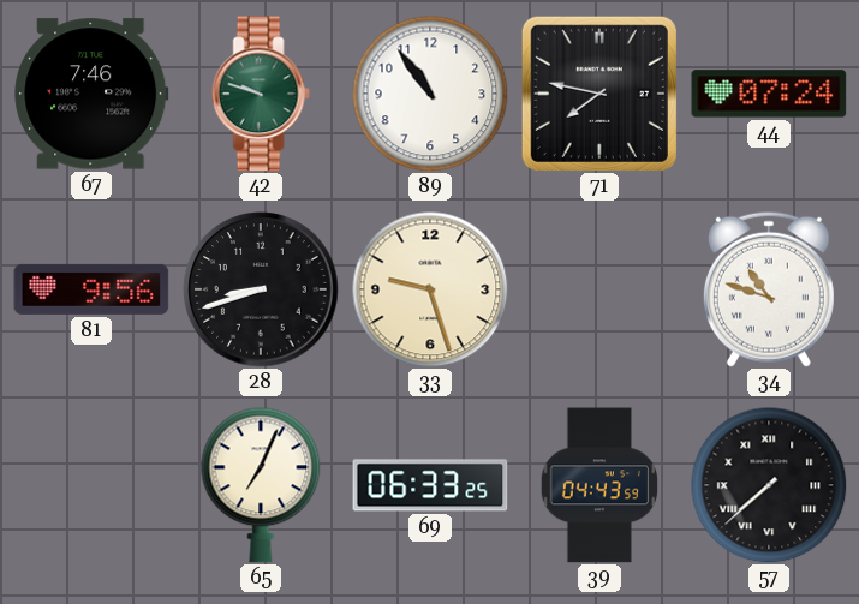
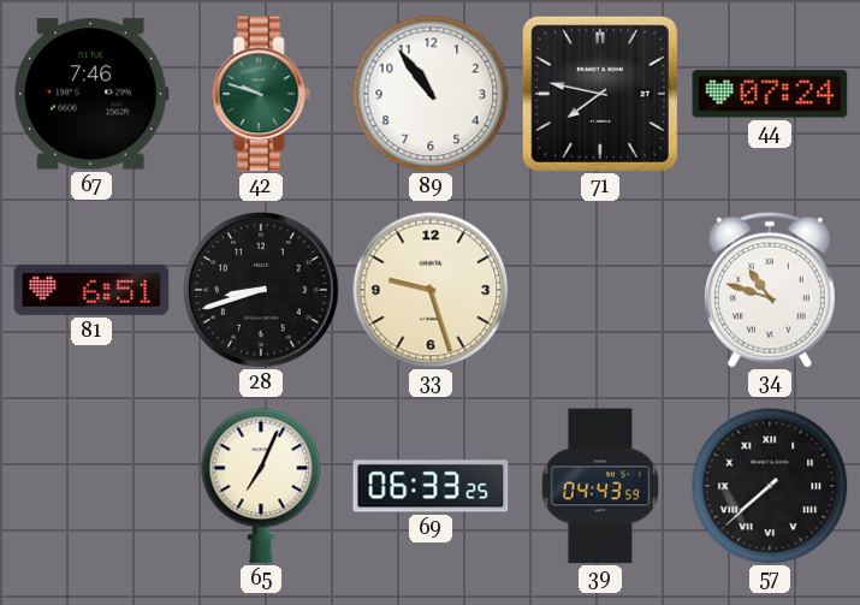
81: 9:56 -> 6:51 (91, 290)
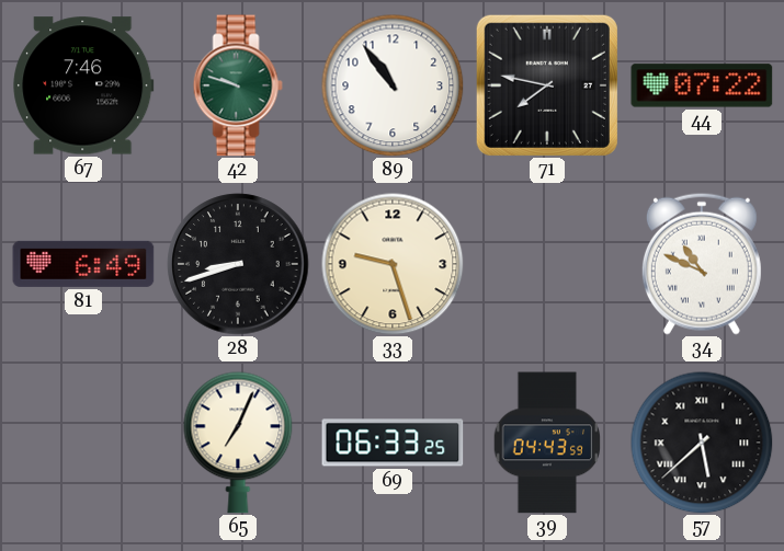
44: 07:24 -> 07:22 (702, 85)
81: 6:51 -> 6:49 (83, 264)
34: 10:48 -> 10:49 (702, 264)
57: 7:38 -> 5:38 (702, 443)
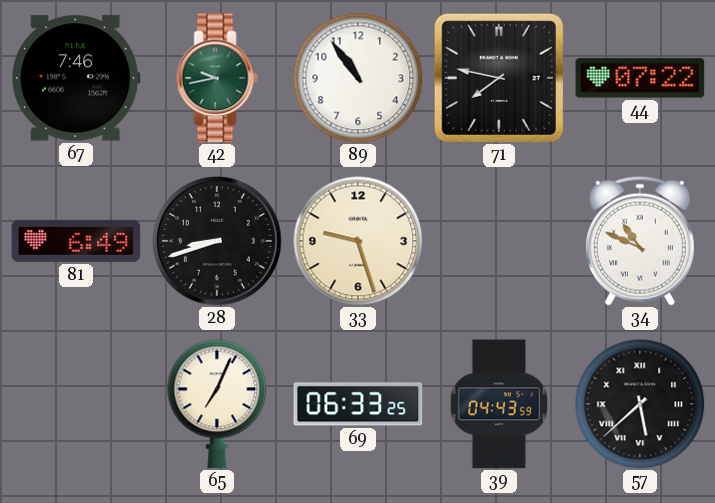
42: 9:48 -> 9:43 (217, 78)
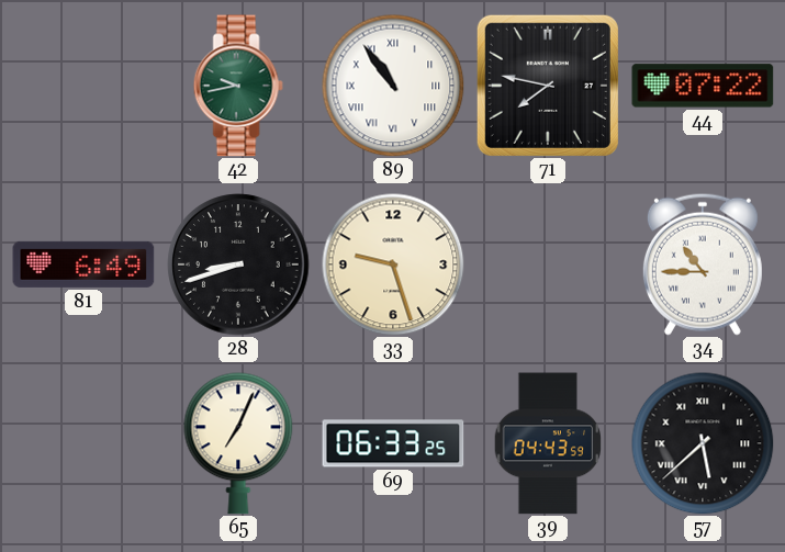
67: 7:46 -> none (76, 78)
89 numerals: Arabic -> Roman (393, 86)
34: 10:49 -> 10:45 (703, 264)
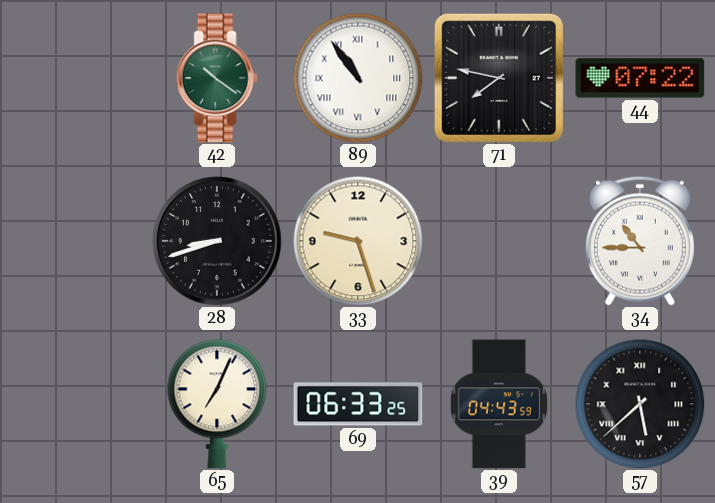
42: 9:43 -> 10:21 (217, 78)
81: 6:49 -> none (83, 264)
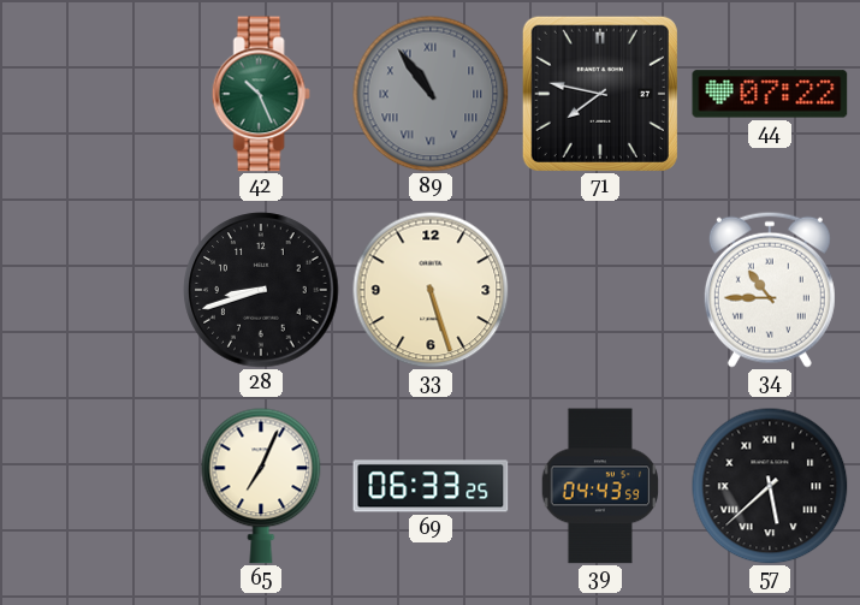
42: 10:21 -> 10:26 (261, 94)
89 dial: white -> grey (431, 94)
33: 9:27 -> 5:27 (431, 290)
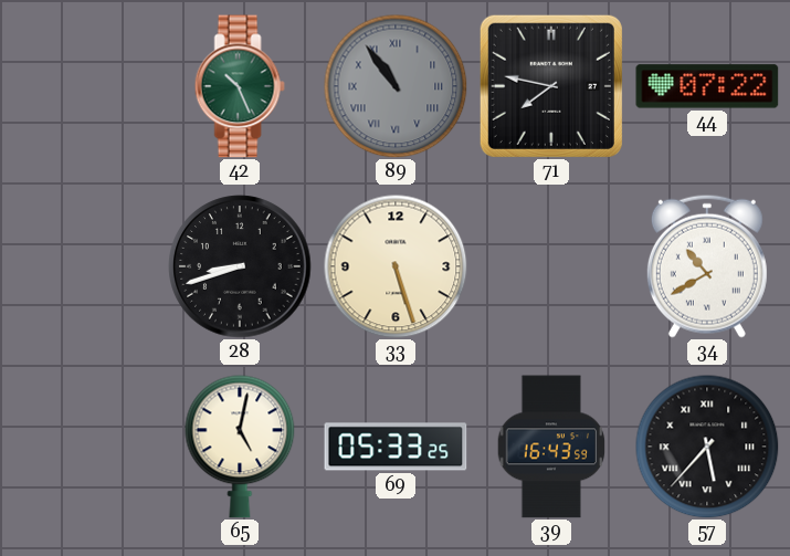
34: 10:45 -> 10:40 (707, 266)
65: 7:04 -> 5:02 (240, 447)
69: 06:33 -> 05:33 (396, 447)
39: 04:43 -> 16:43 (551, 447)
57: 5:38 -> 5:37 (707, 447)
